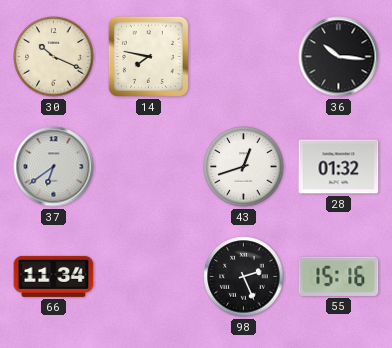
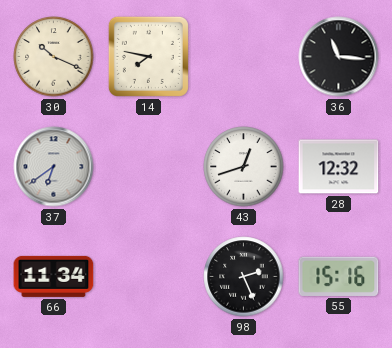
36: 10:16 -> 11:16 (339, 57)
28: 01:32 -> 12:32 (339, 167)
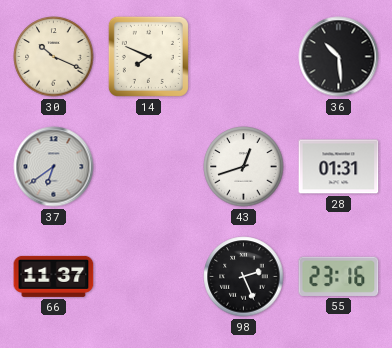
14: 7:47 -> 7:49 (148, 56)
36: 11:16 -> 10:29 (339, 57)
28: 12:32 -> 01:31 (339, 167)
66: 11:34 -> 11:37 (54, 276)
55: 15:16 -> 23:16 (339, 276)
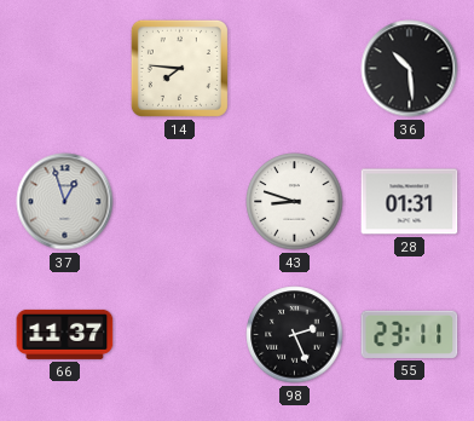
30: 10:19 -> none (54, 57)
14: 7:49 -> 7:46 (179, 68)
37: 6:39 -> 12:57 (65, 202)
43: 12:42 -> 8:48 (295, 202)
55: 23:16 -> 23:11 (410, 334)
